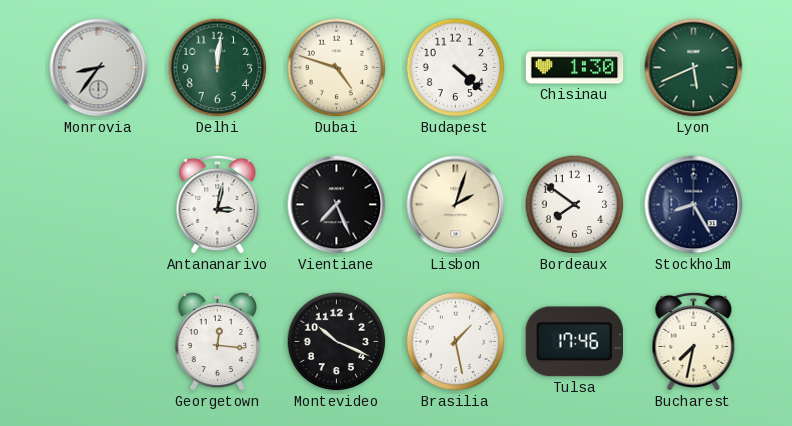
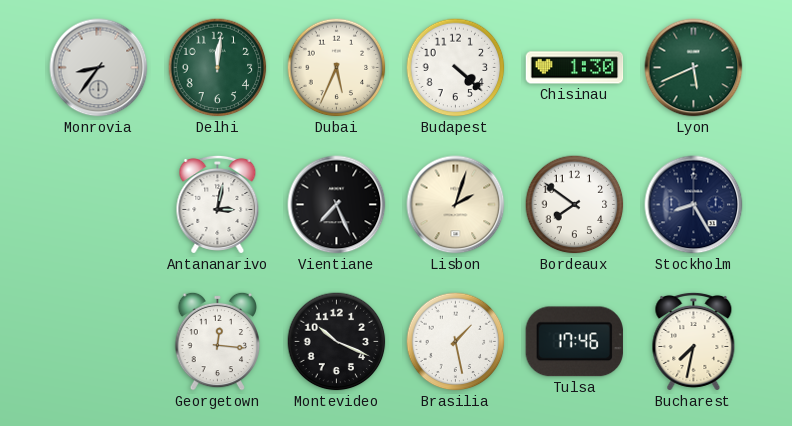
Dubai: 4:48 -> 5:34 (337, 68)
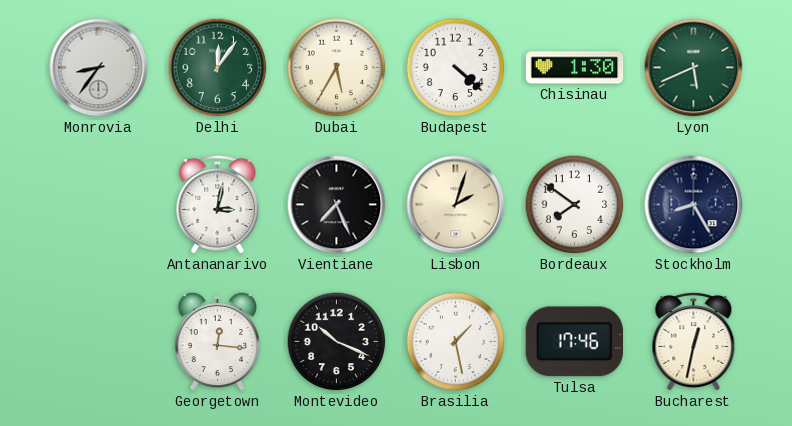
Delhi: 12:01 -> 12:06 (218, 68)
Dubai: 5:34 -> 5:35 (337, 68)
Bucharest: 7:32 -> 12:32 (694, 341)
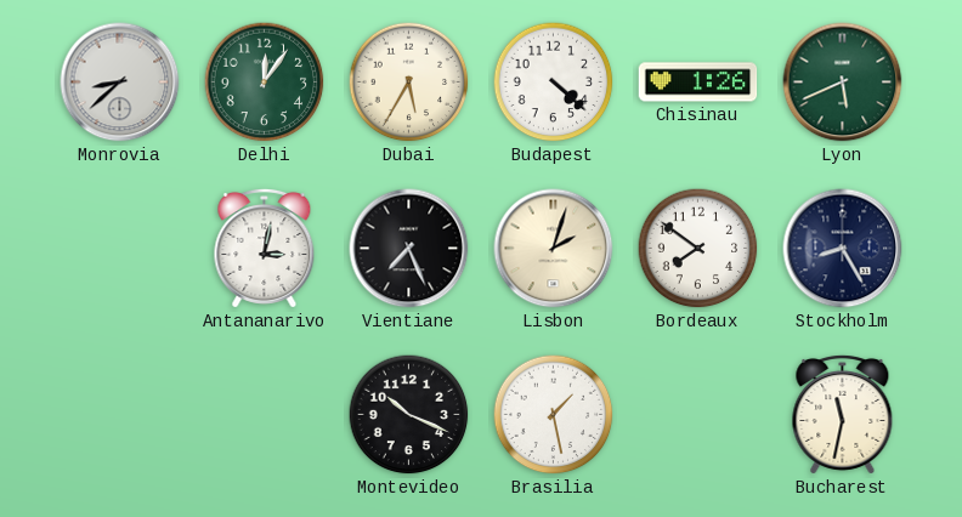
Monrovia: 8:36 -> 8:38 (120, 83)
Chisinau: 1:30 -> 1:26 (698, 83)
Georgetown: 12:16 -> none (218, 341)
Tulsa: 17:46 -> none (574, 342)
Bucharest: 12:32 -> 11:32 (843, 414)
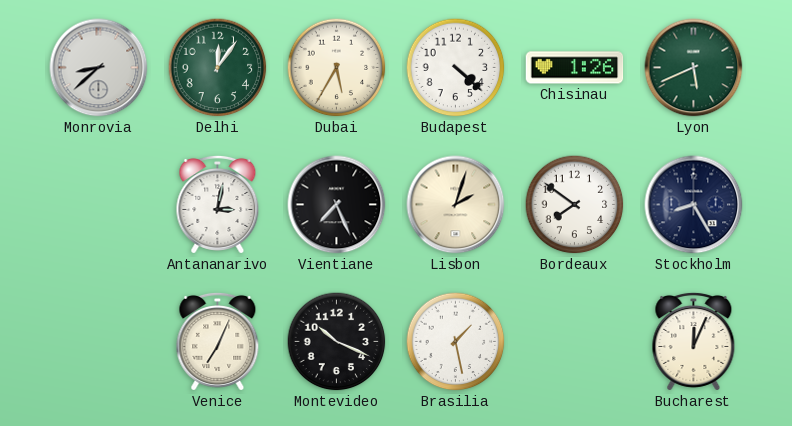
Venice: none -> 7:04 (218, 341)
Bucharest: 11:32 -> 12:04 (694, 341)
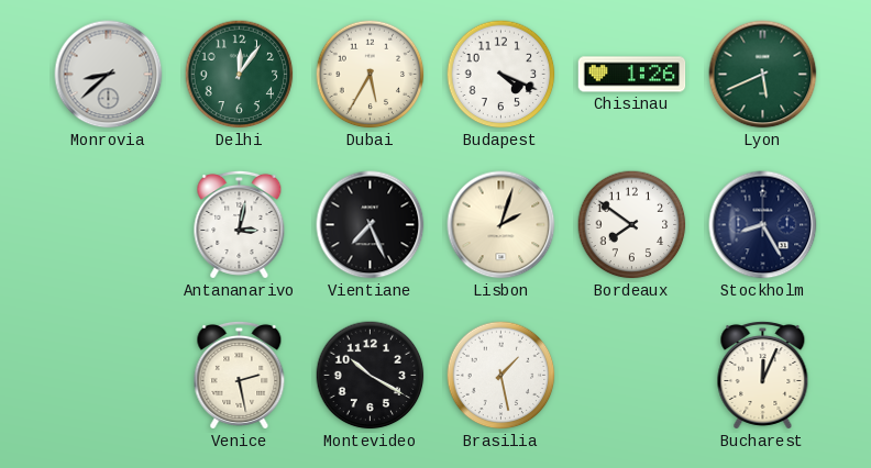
Budapest: 4:22 -> 4:19 (501, 75)
Venice: 7:04 -> 2:28 (240, 375)
Montevideo: 10:19 -> 10:20 (371, 376)
